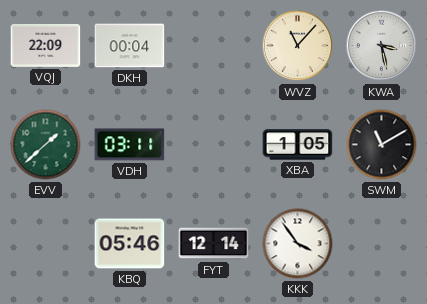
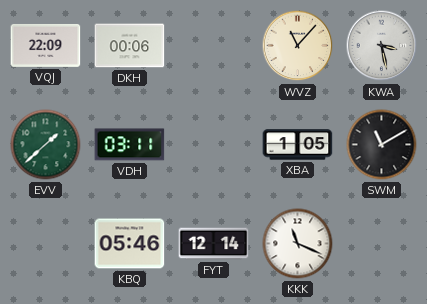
DKH: 00:04 -> 00:06 (130, 46)
KKK: 3:54 -> 11:19 (298, 244)
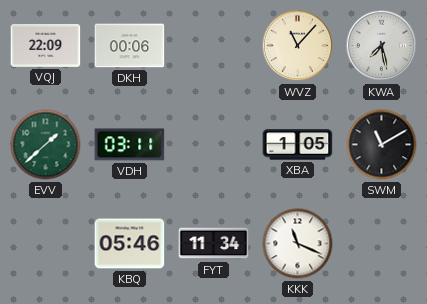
KWA: 3:28 -> 7:28 (382, 46)
FYT: 12:14 -> 11:34 (214, 244)
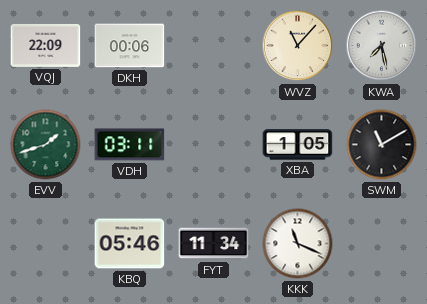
EVV: 1:38 -> 1:42 (46, 145)
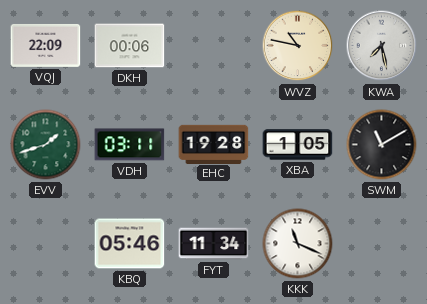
WVZ: 11:07 -> 10:47 (298, 46)
EHC: none -> 19:28 (214, 144)
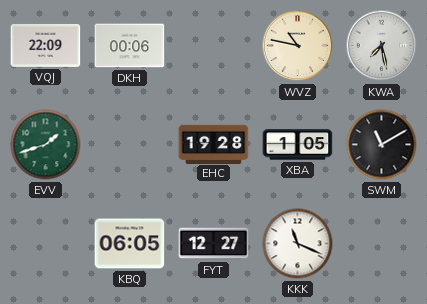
VDH: 03:11 -> none (130, 145)
KBQ: 05:46 -> 06:05 (130, 244)
FYT: 11:34 -> 12:27 (214, 244)
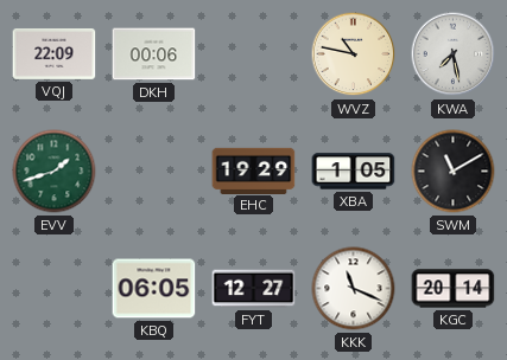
EHC: 19:28 -> 19:29 (254, 171)
KGC: none -> 20:14 (454, 289)
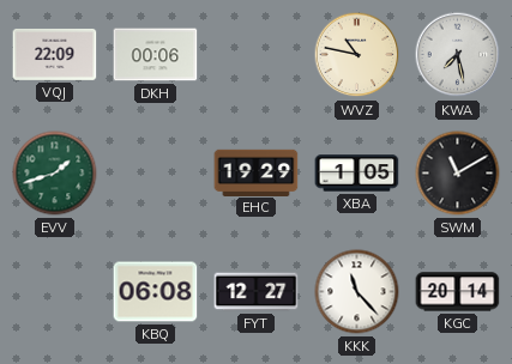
KBQ: 06:05 -> 06:08 (156, 292)
KKK: 11:19 -> 11:23 (357, 292)
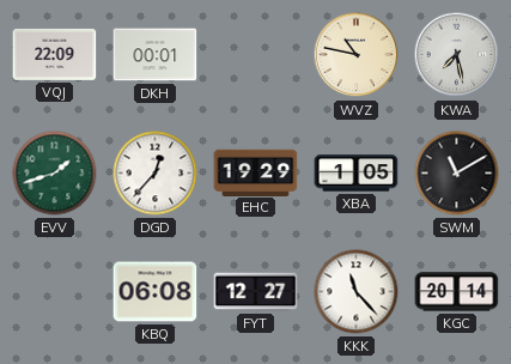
DKH: 00:06 -> 00:01 (156, 55)
DGD: none -> 12:37 (156, 174)
